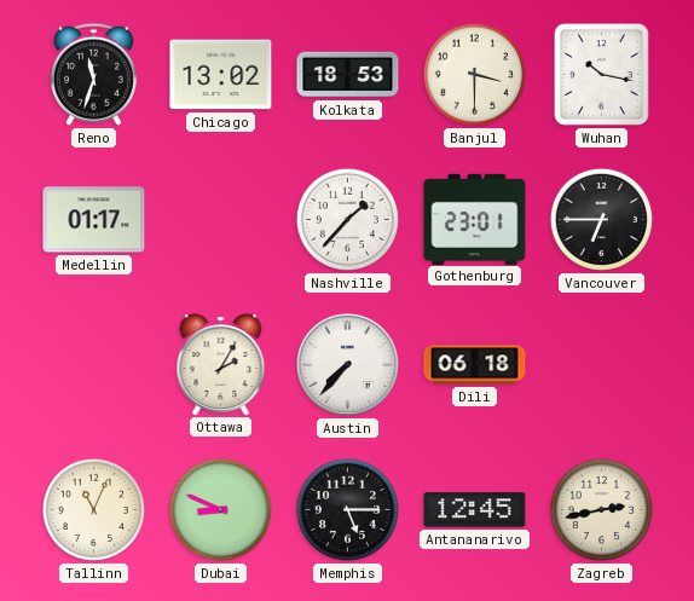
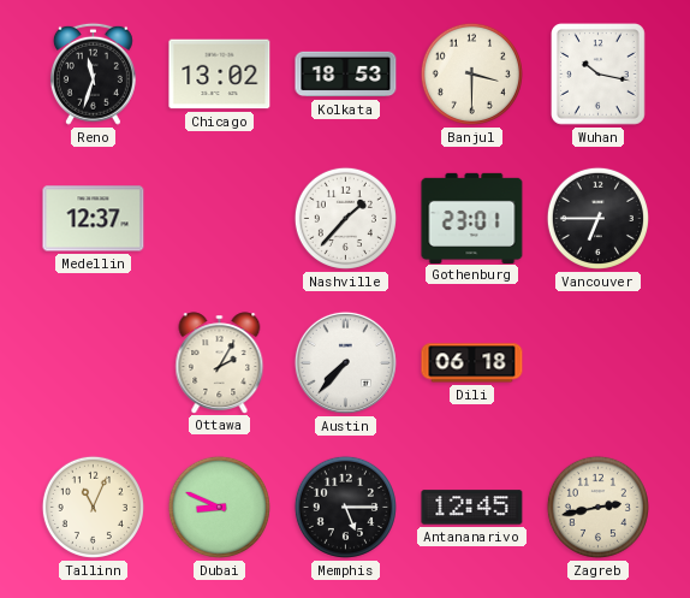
Medellin: 01:17 -> 12:37 (94, 219)
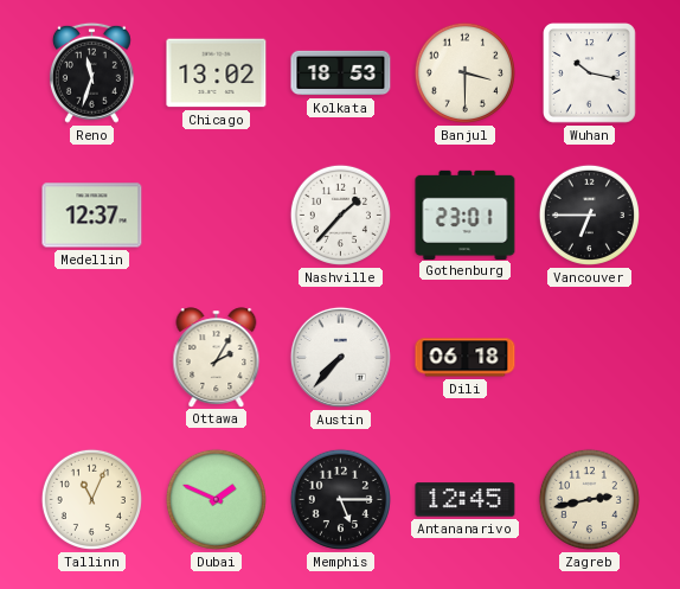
Dubai: 8:49 -> 1:49 (216, 499)
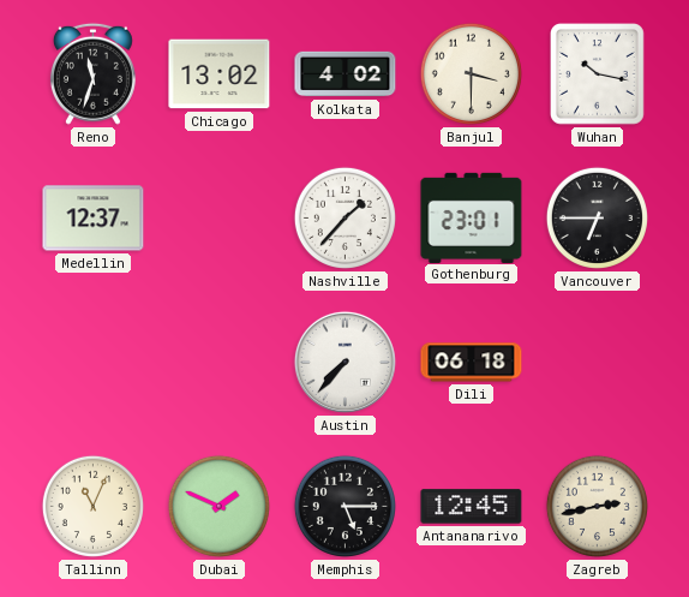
Kolkata: 18:53 -> 4:02 (346, 74)
Ottawa: 2:05 -> none (217, 357)
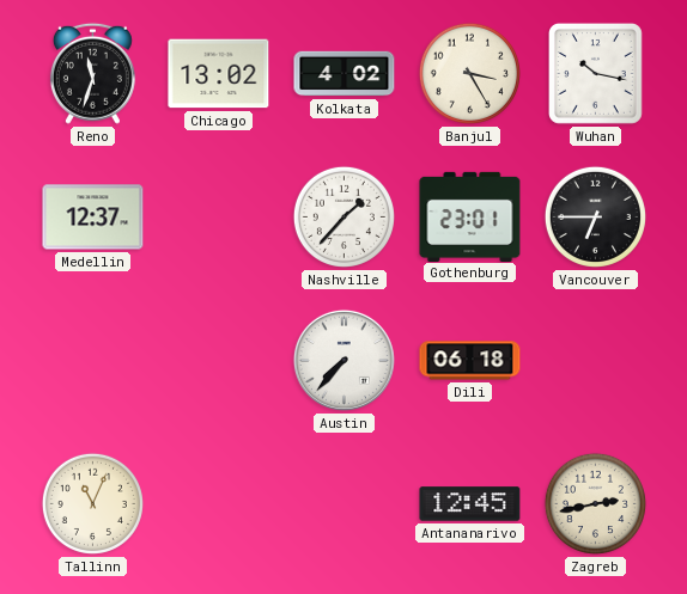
Banjul: 3:30 -> 3:25 (469, 73)
Dubai: 1:49 -> none (218, 506)
Memphis: 5:15 -> none (344, 506)
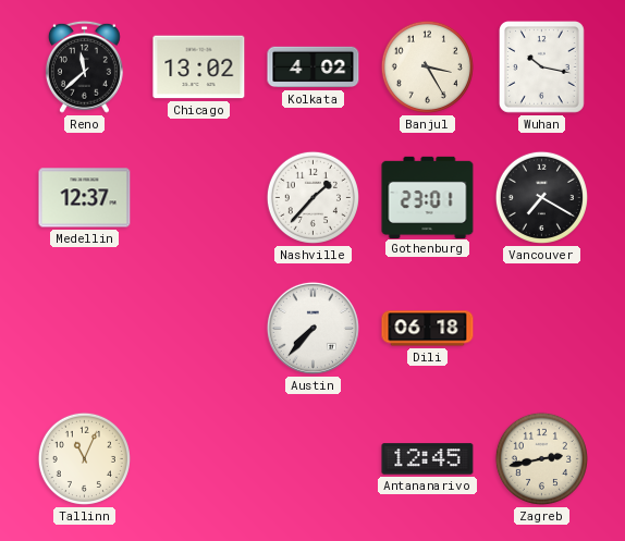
Reno: 11:33 -> 11:38 (84, 66)
Vancouver: 6:45 -> 7:20 (541, 197)
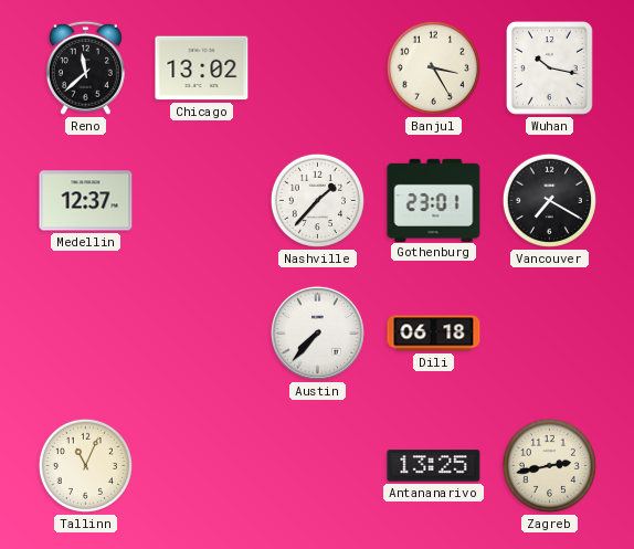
Kolkata: 4:02 -> none (314, 67)
Antananarivo: 12:45 -> 13:25 (434, 466)
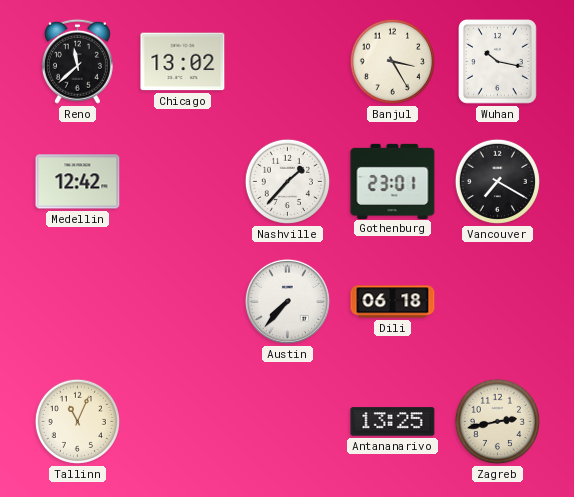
Medellin: 12:37 -> 12:42 (78, 182)
